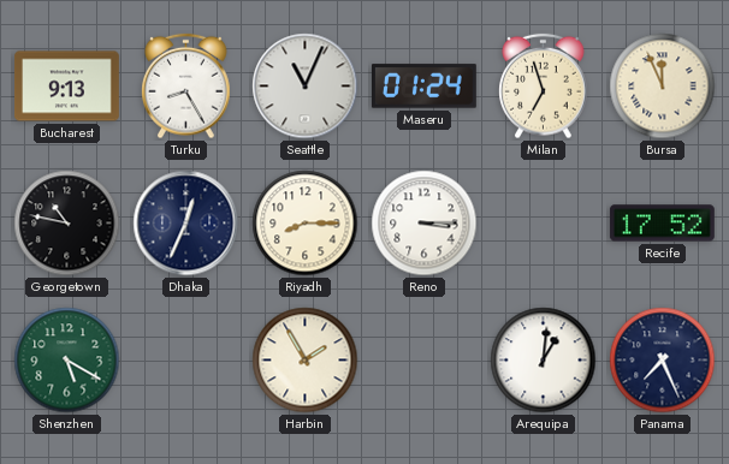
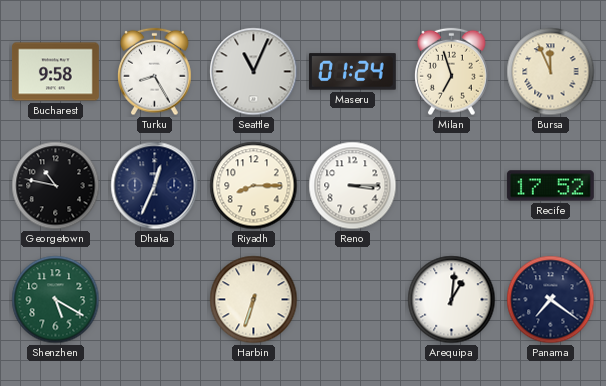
Bucharest: 9:13 -> 9:58 (56, 72)
Harbin: 1:55 -> 6:33 (254, 300)
Panama: 7:26 -> 7:21 (551, 300)
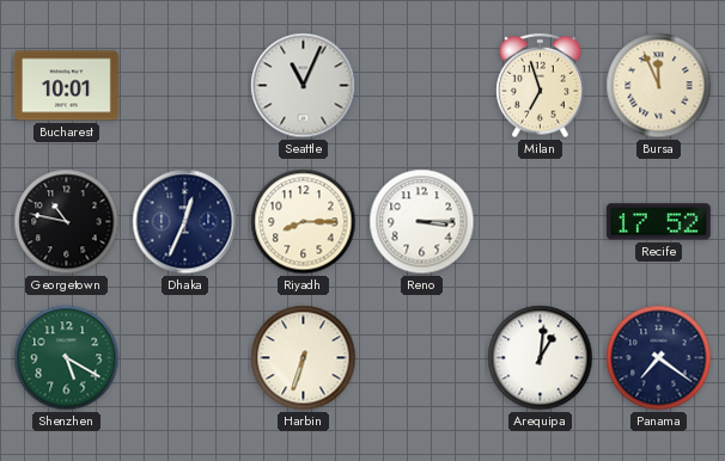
Bucharest: 9:58 -> 10:01 (67, 86)
Turku: 8:25 -> none (155, 72)
Maseru: 01:24 -> none (352, 72)
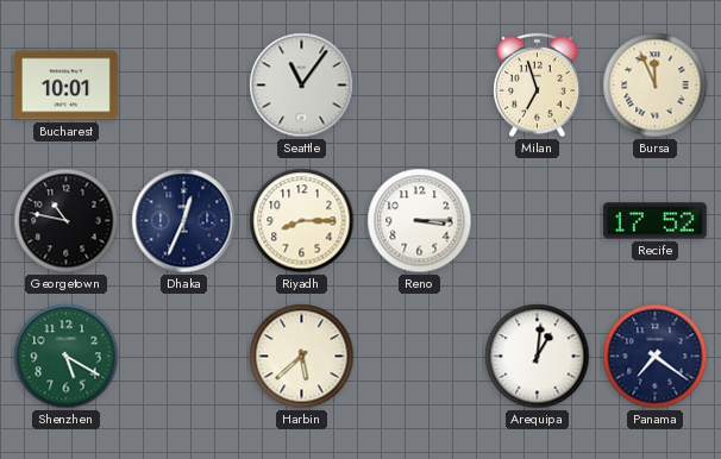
Seattle: 11:04 -> 11:06 (302, 86)
Harbin: 6:33 -> 5:38 (302, 357)
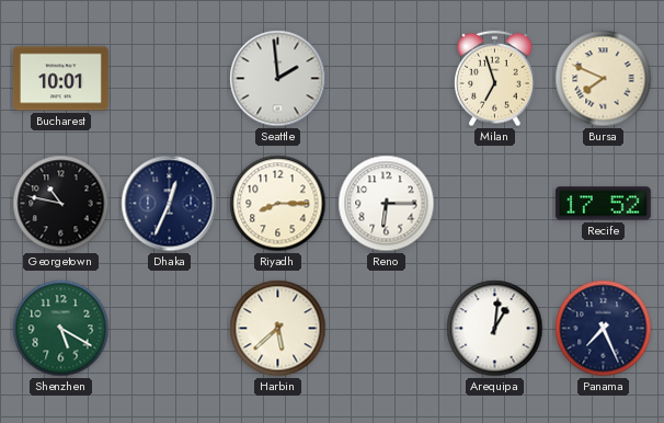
Seattle: 11:06 -> 1:59 (278, 79)
Bursa: 11:56 -> 7:49 (604, 79)
Reno: 3:15 -> 6:15 (387, 204)
Panama: 7:21 -> 7:26 (604, 329)
